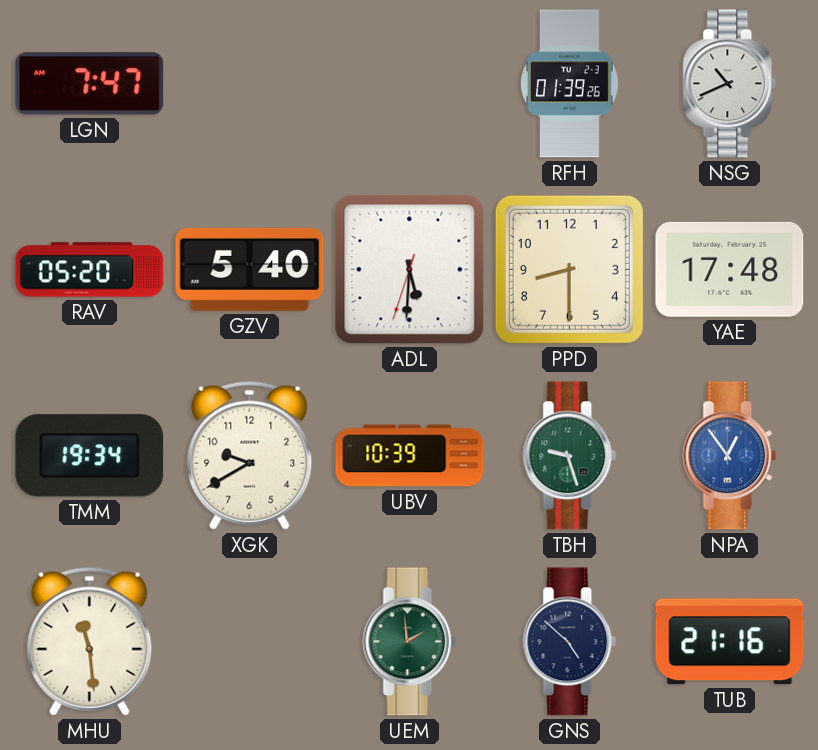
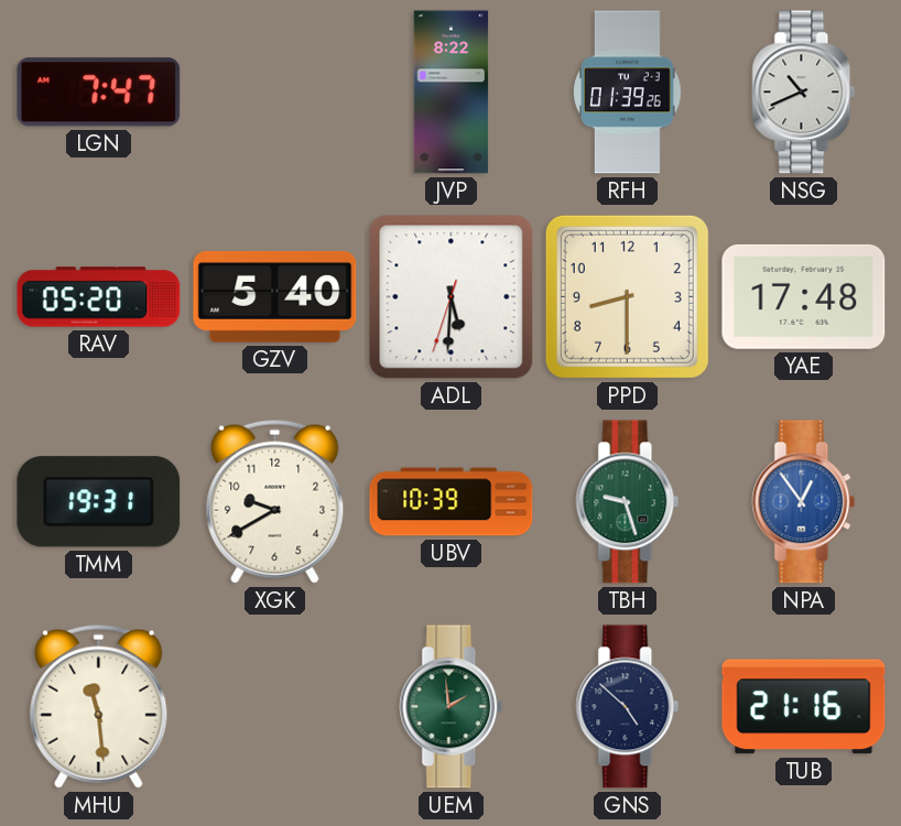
JVP: none -> 8:22 (452, 93)
TMM: 19:34 -> 19:31 (99, 502)
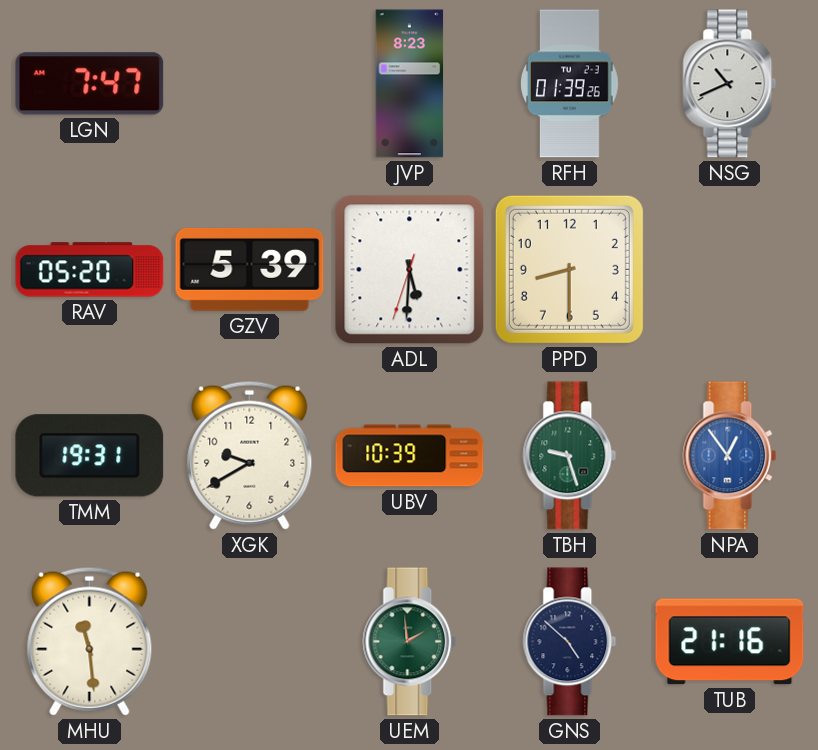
JVP: 8:22 -> 8:23 (410, 84)
GZV: 5:40 -> 5:39 (250, 269)
YAE: 17:48 -> none (804, 296)
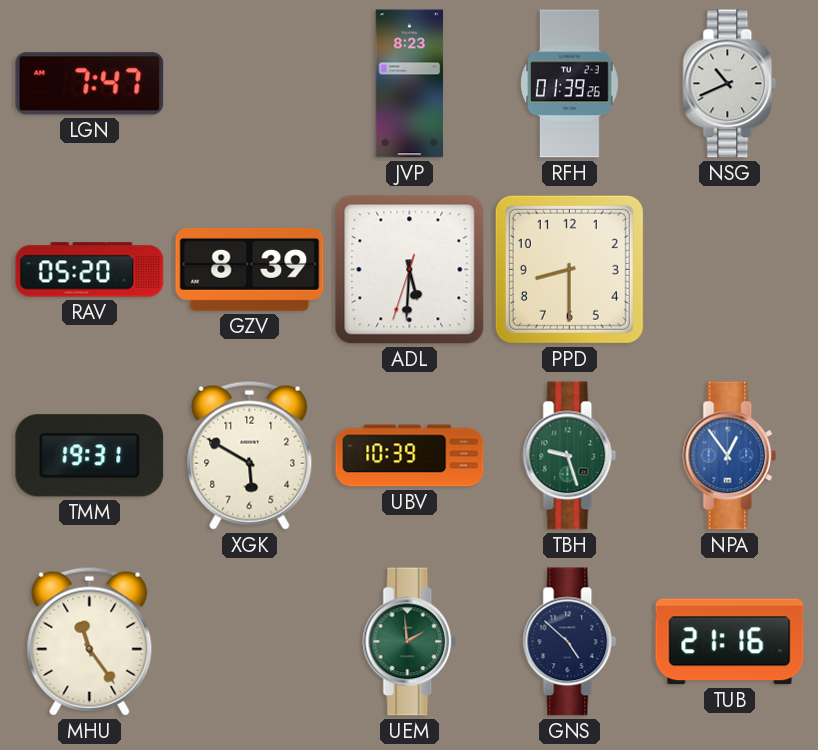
GZV: 5:39 -> 8:39 (250, 269)
XGK: 9:40 -> 5:50 (250, 455)
MHU: 11:29 -> 11:24 (90, 641)
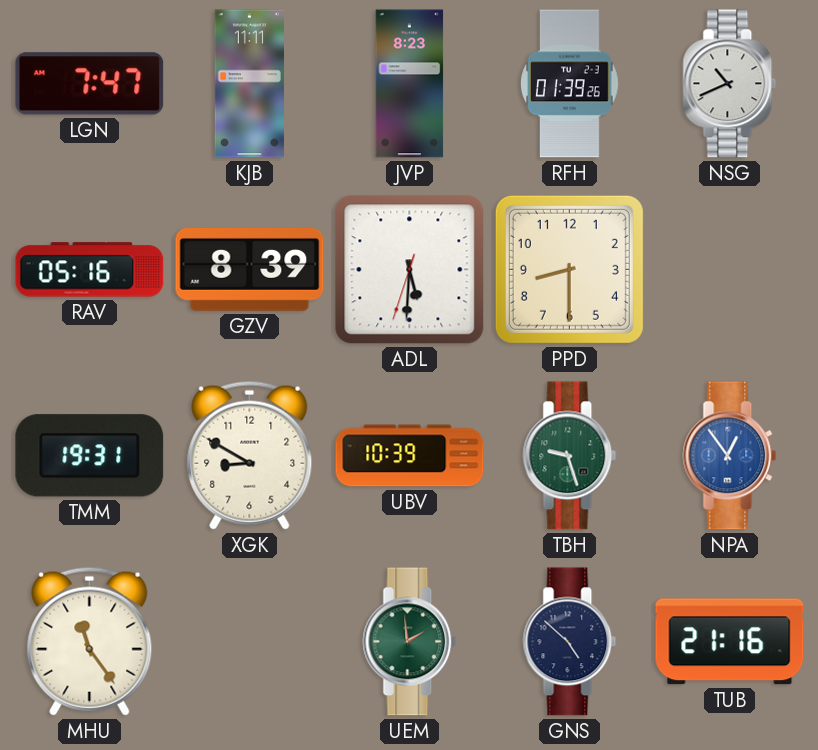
KJB: none -> 11:11 (249, 84)
RAV: 05:20 -> 05:16 (90, 270)
XGK: 5:50 -> 8:50 (250, 455)
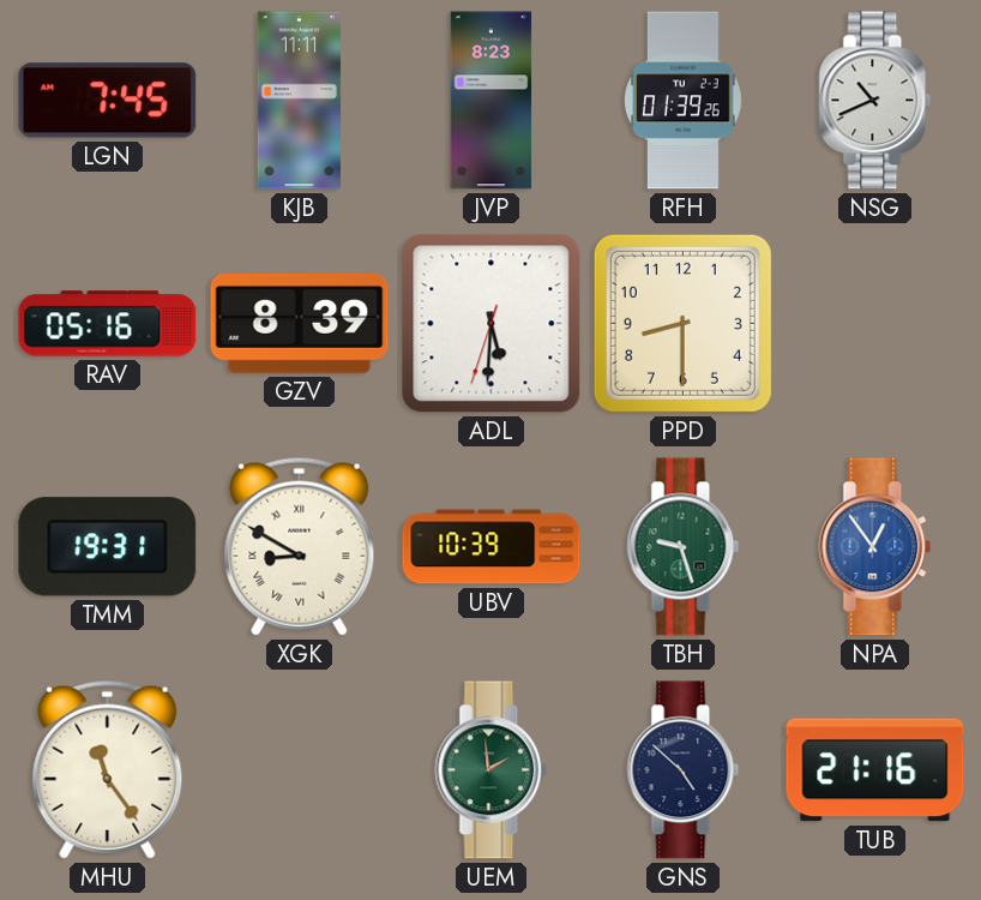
LGN: 7:47 -> 7:45 (108, 101)
XGK numerals: Arabic -> Roman (300, 546)
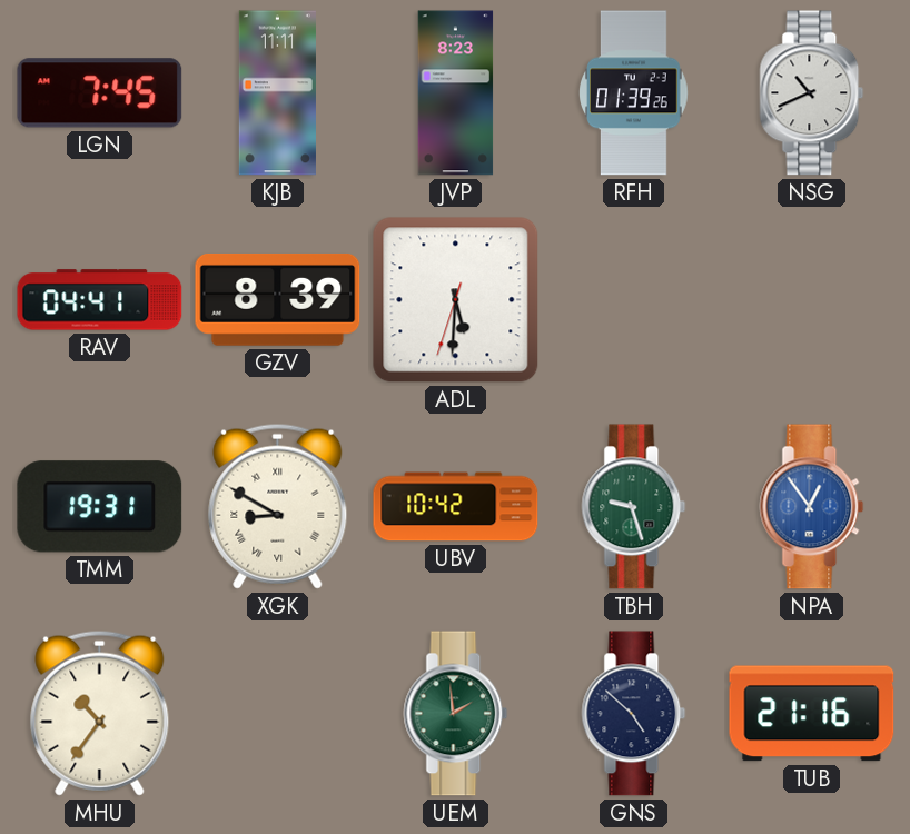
RAV: 05:16 -> 04:41 (100, 300)
PPD: 8:30 -> none (682, 323)
UBV: 10:39 -> 10:42 (456, 507)
MHU: 11:24 -> 10:36 (100, 713)
